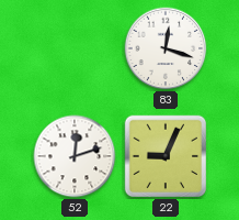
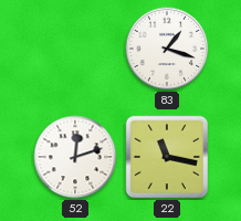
83: 12:18 -> 1:18 (167, 49)
22: 9:04 -> 11:17 (167, 157)
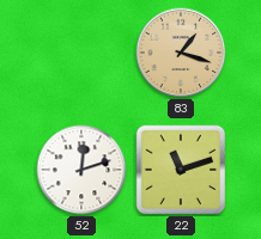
83 dial: white -> champagne (181, 53)
22: 11:17 -> 11:12 (181, 170)
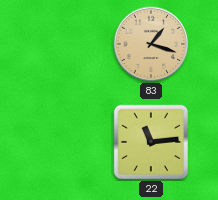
52: 12:12 -> none (81, 170)
22: 11:12 -> 11:14 (151, 142)
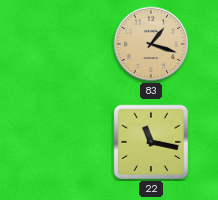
22: 11:14 -> 11:17 (151, 142)
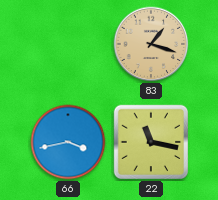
66: none -> 3:43 (68, 142)
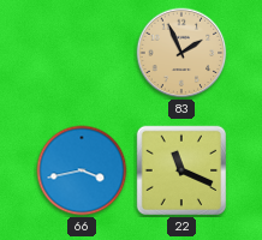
83: 1:18 -> 1:56 (181, 53)
22: 11:17 -> 11:19 (181, 170)
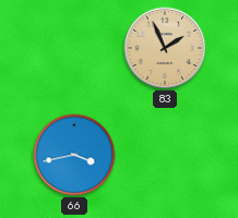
22: 11:19 -> none (181, 170)
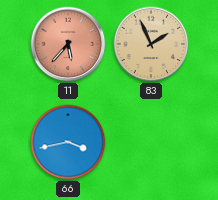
11: none -> 5:37 (68, 44)
